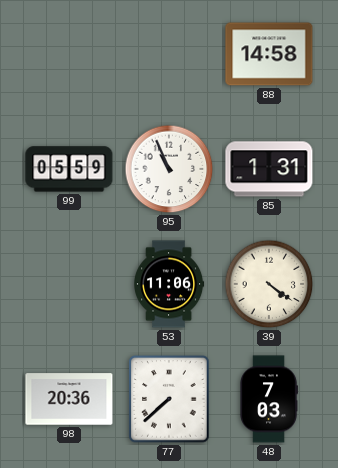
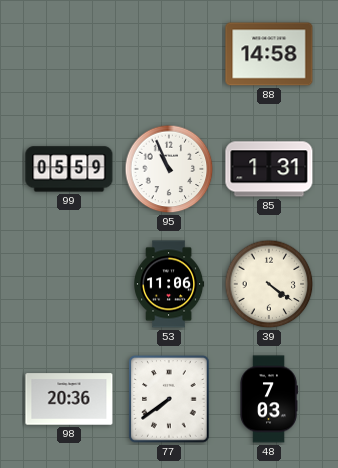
77: 7:38 -> 7:39 (169, 399)
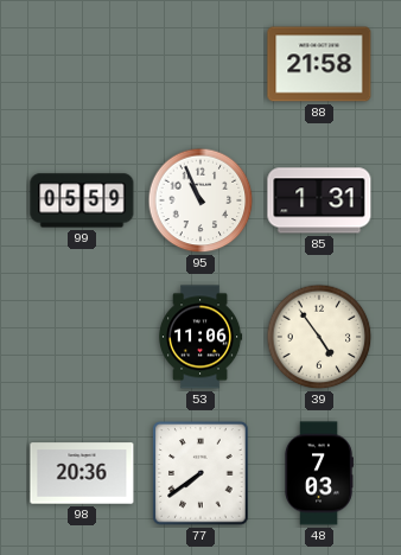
88: 14:58 -> 21:58 (319, 64)
39: 4:21 -> 4:54 (319, 337)
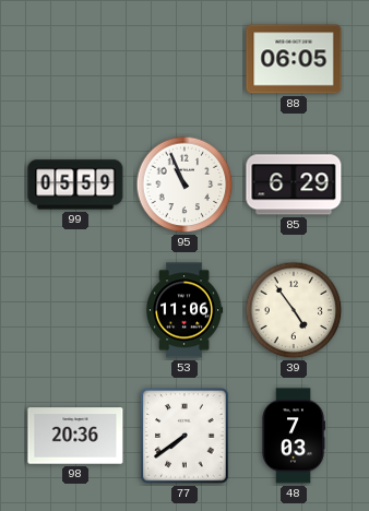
88: 21:58 -> 06:05 (294, 59)
85: 1:31 -> 6:29 (294, 185)
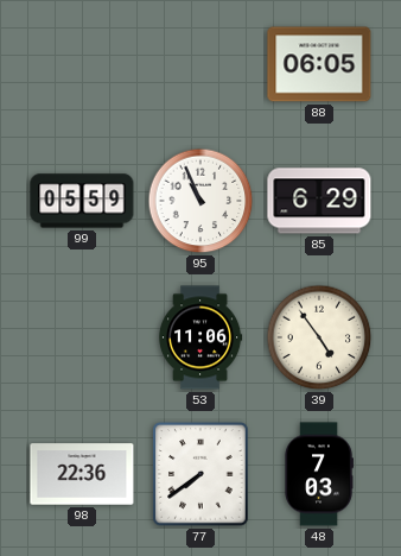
98: 20:36 -> 22:36 (82, 474)
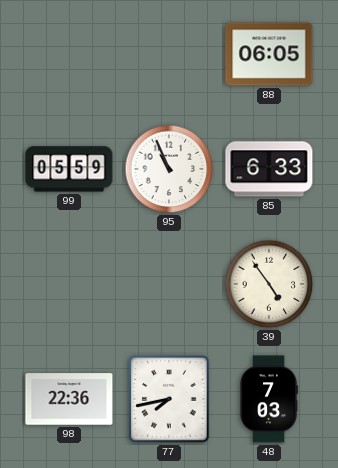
85: 6:29 -> 6:33 (269, 169)
53: 11:06 -> none (202, 337)
77: 7:39 -> 7:43 (169, 399)
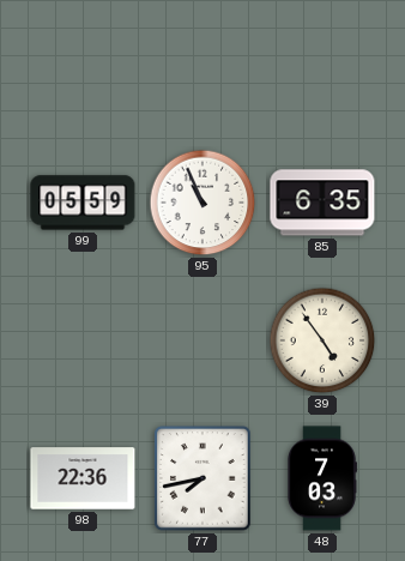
88: 06:05 -> none (269, 54)
85: 6:33 -> 6:35 (322, 203)
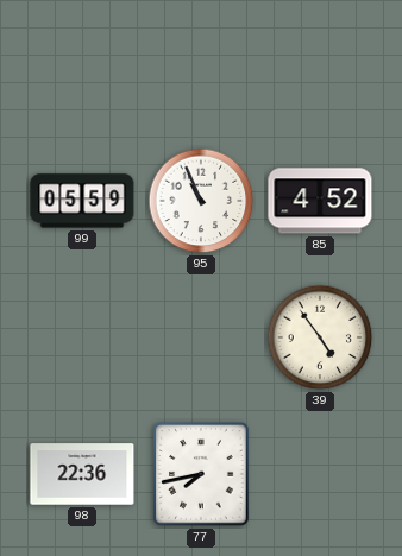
85: 6:35 -> 4:52 (320, 201)
48: 7:03 -> none (322, 478)
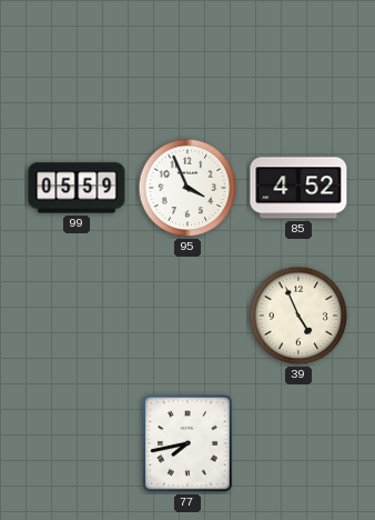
95: 10:56 -> 3:56 (187, 188)
39: 4:54 -> 4:56 (298, 316)
98: 22:36 -> none (82, 474)
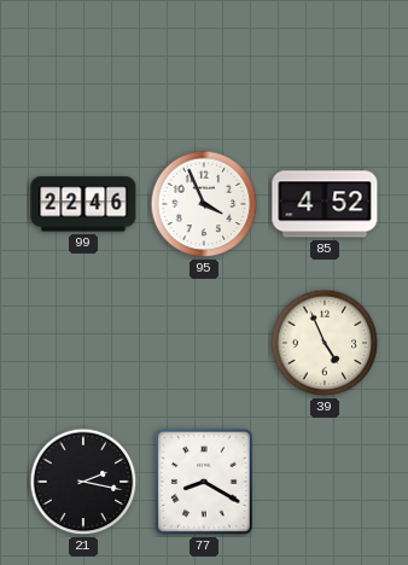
99: 05:59 -> 22:46 (83, 204)
21: none -> 2:17 (83, 482)
77: 7:43 -> 8:20 (204, 482)
